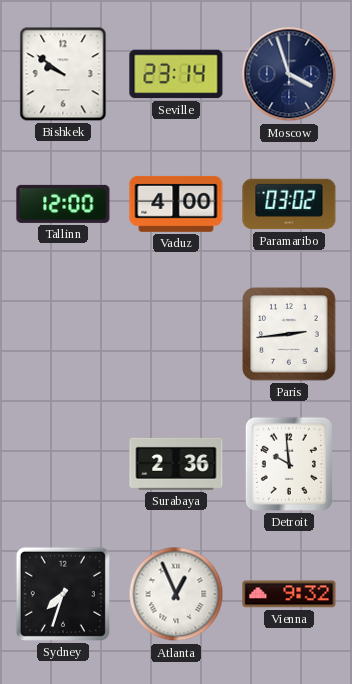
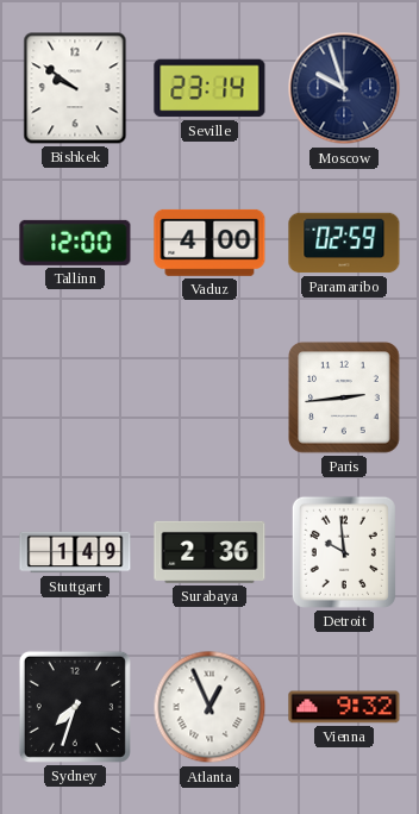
Moscow: 3:57 -> 9:57 (344, 88)
Paramaribo: 03:02 -> 02:59 (344, 243)
Stuttgart: none -> 1:49 (75, 552)
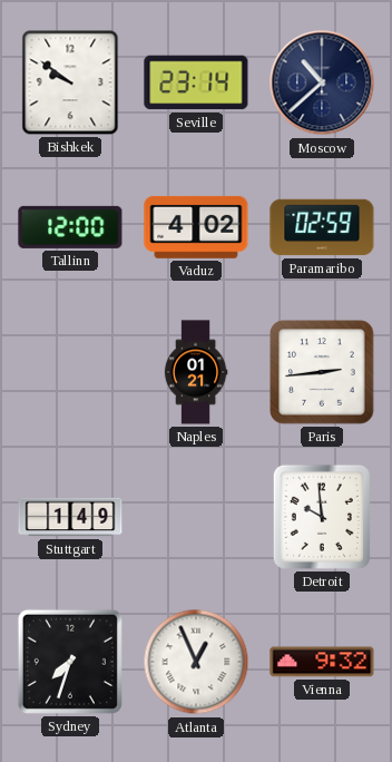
Moscow: 9:57 -> 10:38 (322, 82)
Vaduz: 4:00 -> 4:02 (196, 227)
Naples: none -> 01:21 (196, 372)
Surabaya: 2:36 -> none (209, 552)
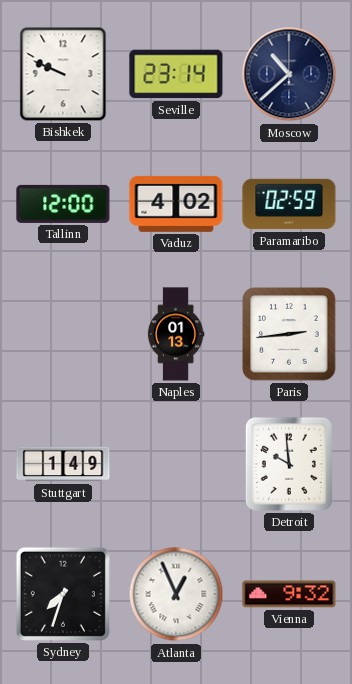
Bishkek: 9:51 -> 9:49 (63, 74)
Naples: 01:21 -> 01:13 (176, 334)
